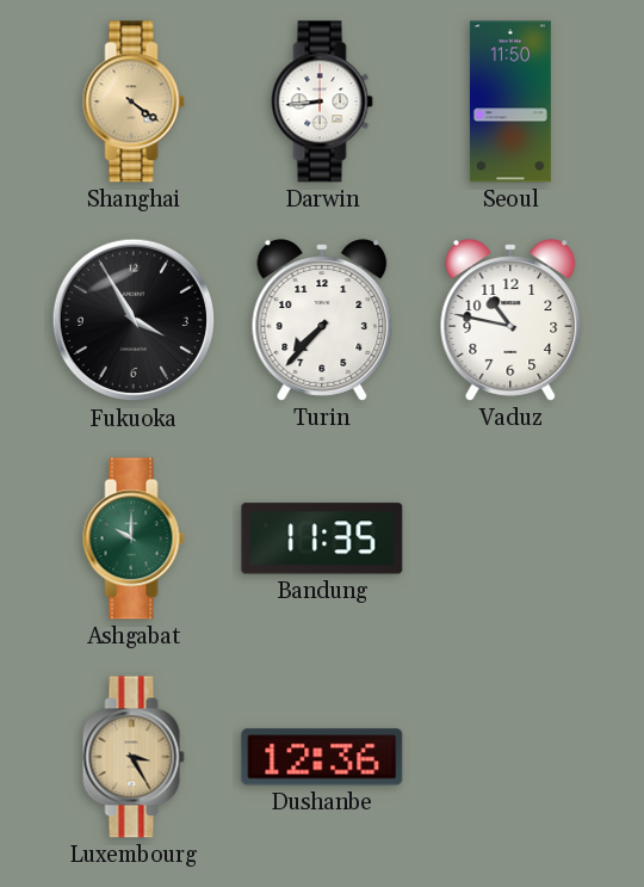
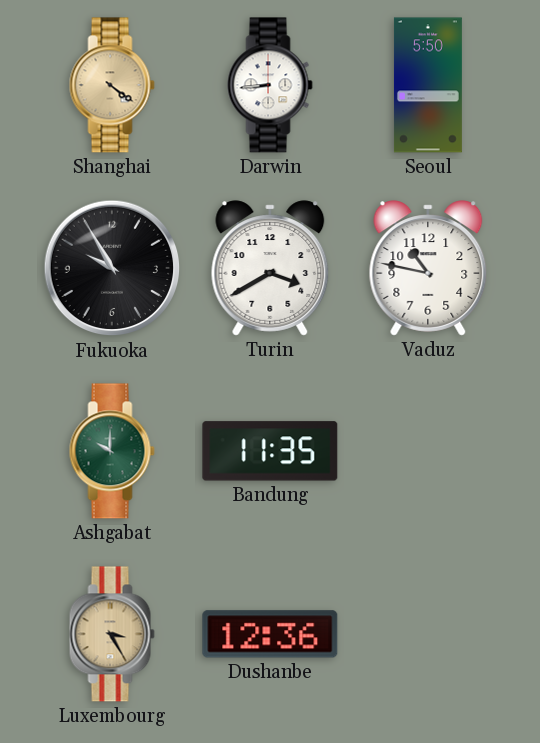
Seoul: 11:50 -> 5:50 (428, 85)
Fukuoka: 3:55 -> 9:55 (112, 268)
Turin: 7:37 -> 3:40 (270, 268)
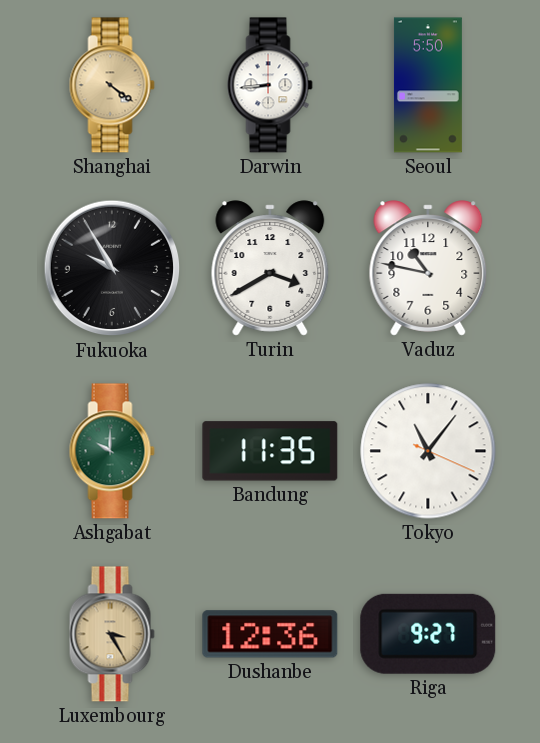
Tokyo: none -> 11:06 (428, 451)
Riga: none -> 9:27 (428, 634)
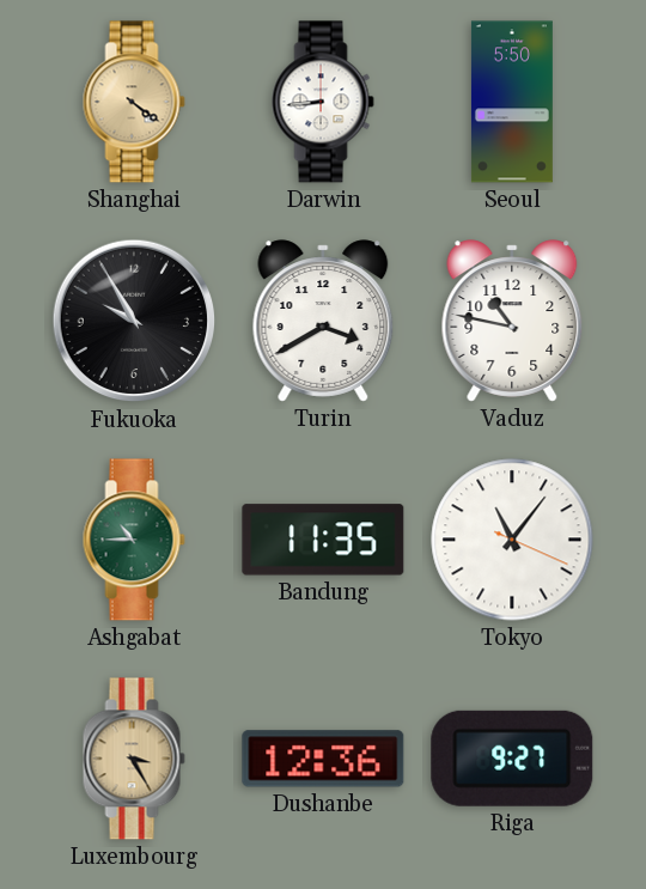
Ashgabat: 10:00 -> 10:45 (134, 540)
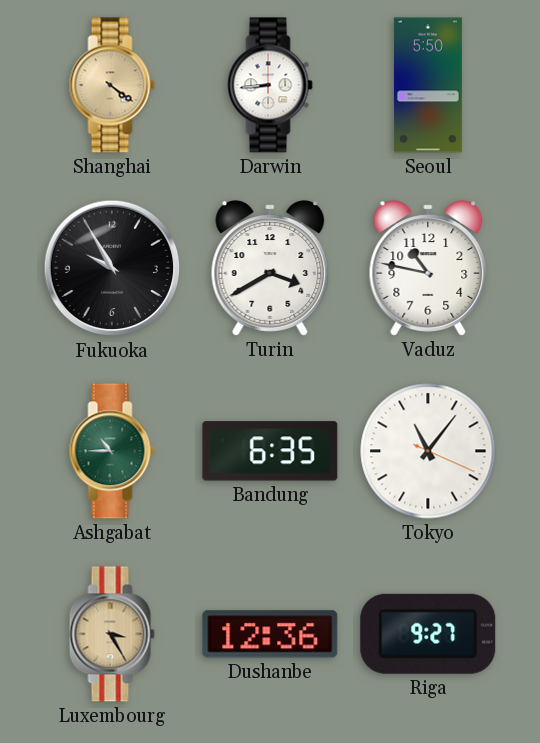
Bandung: 11:35 -> 6:35 (270, 451)
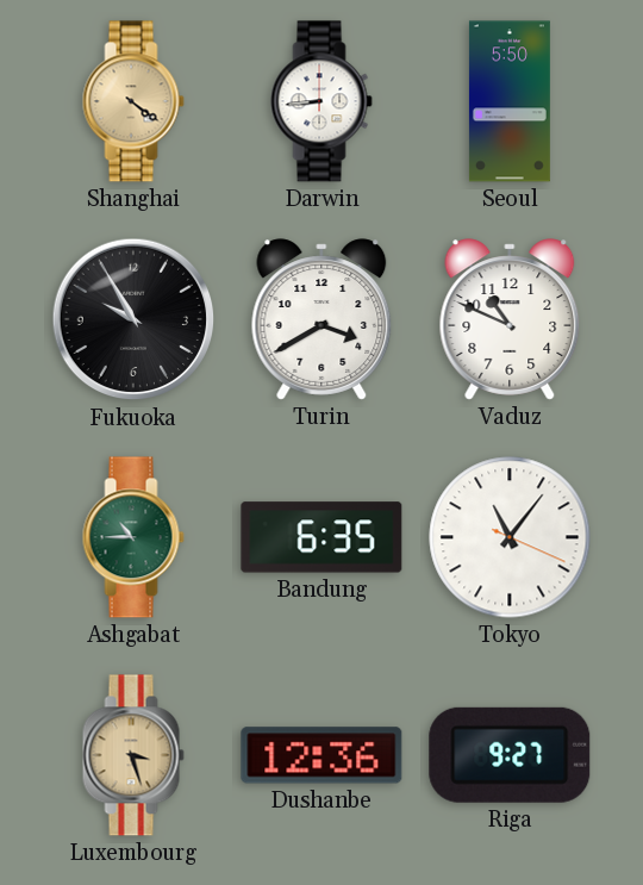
Vaduz: 10:47 -> 10:49 (510, 319)
Luxembourg: 3:25 -> 3:27 (133, 755)
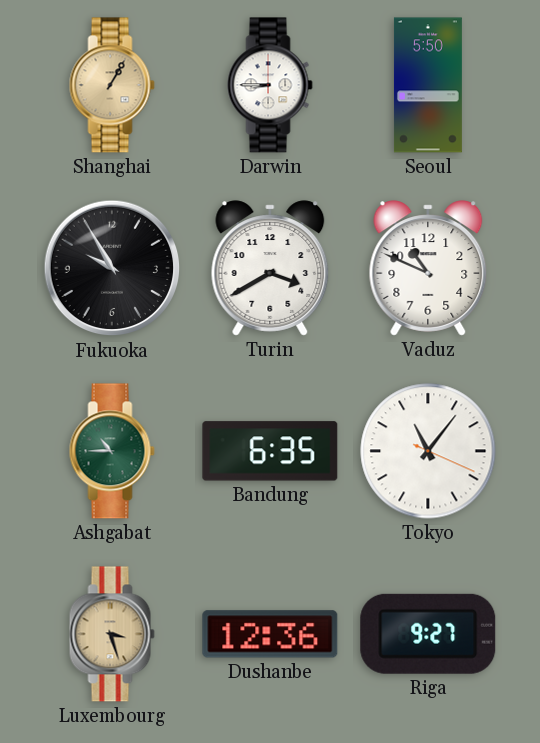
Shanghai: 4:21 -> 1:05 (112, 85)
Darwin: 8:44 -> 8:45 (270, 85)
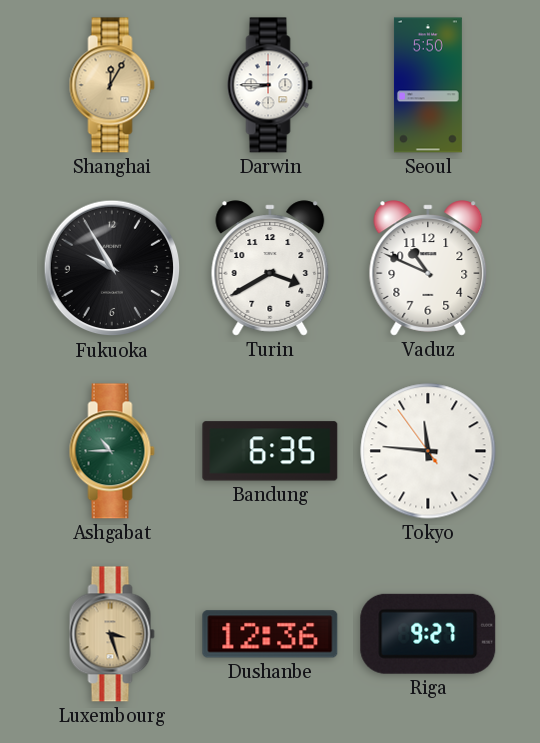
Shanghai: 1:05 -> 12:05 (112, 85)
Tokyo: 11:06 -> 11:45 (428, 451)
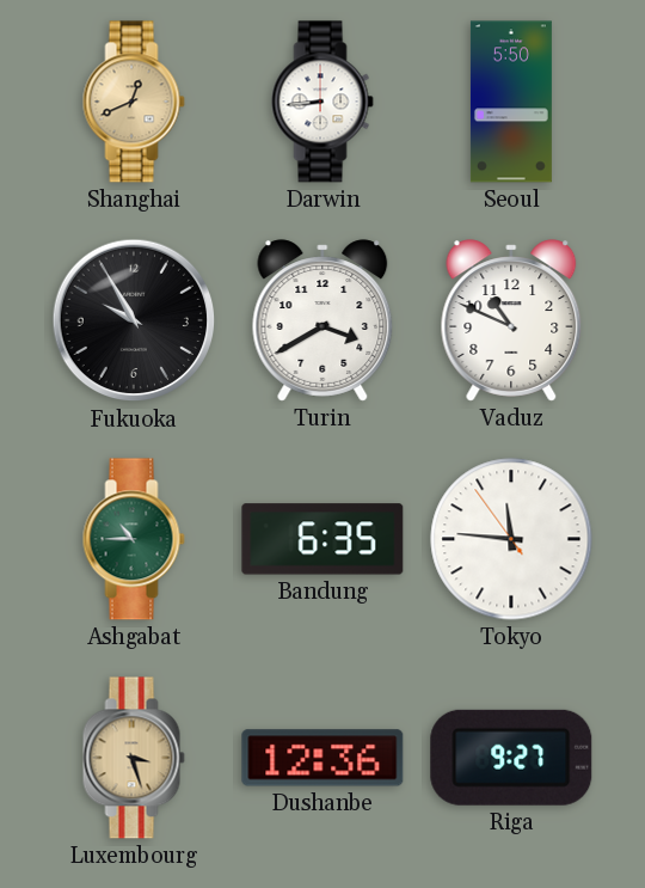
Shanghai: 12:05 -> 12:41 (134, 102)
Darwin: 8:45 -> 8:44 (322, 102)
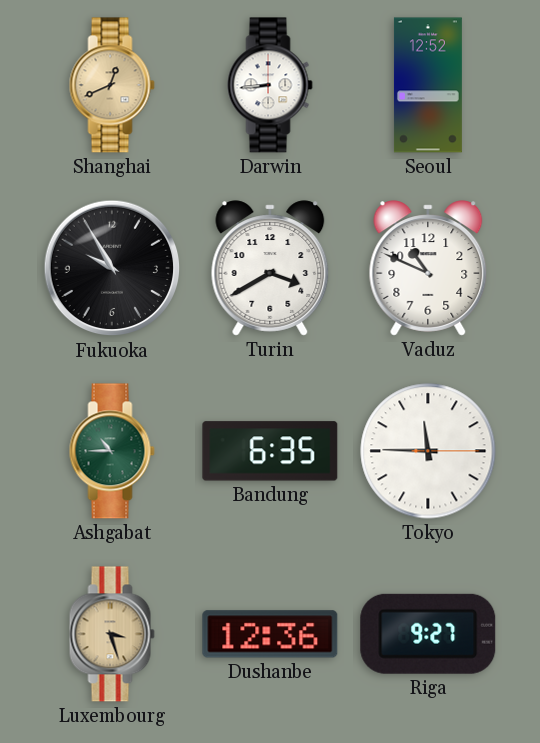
Seoul: 5:50 -> 12:52 (428, 85)
Tokyo: 11:45:54 -> 11:45:15 (428, 451)
